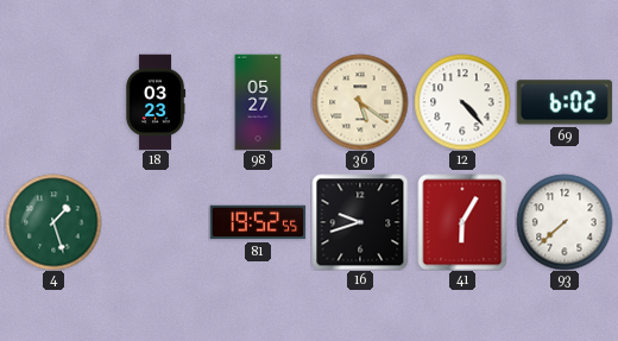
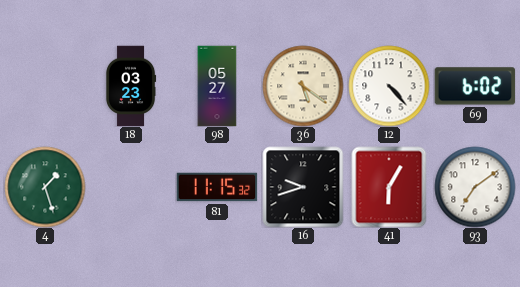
81: 19:52 -> 11:15 (217, 187)
93: 7:38 -> 7:09 (475, 187)
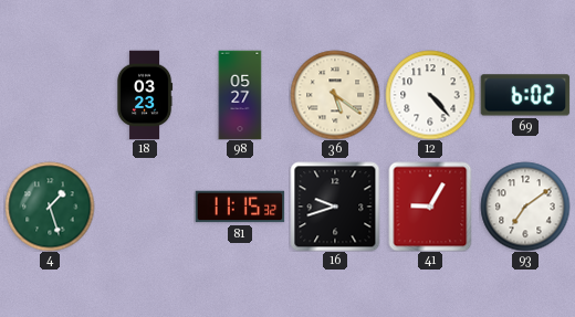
41: 6:05 -> 9:05 (430, 207)
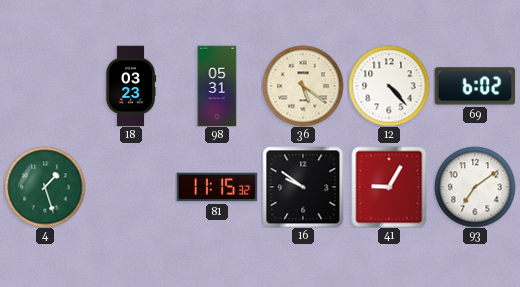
98: 05:27 -> 05:31 (217, 86)
16: 9:42 -> 9:51 (303, 187)
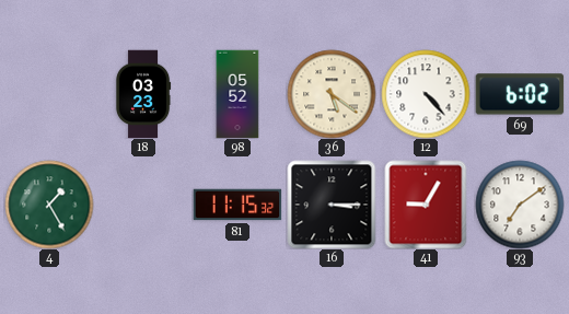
98: 05:31 -> 05:52 (237, 94)
4: 1:27 -> 1:25 (49, 205)
16: 9:51 -> 3:15 (332, 205)
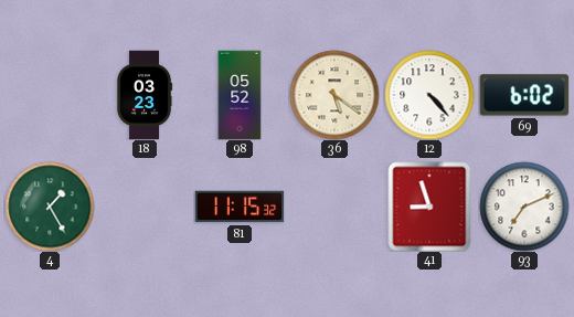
16: 3:15 -> none (332, 205)
41: 9:05 -> 8:57 (429, 207)
93: 7:09 -> 7:11 (524, 207)
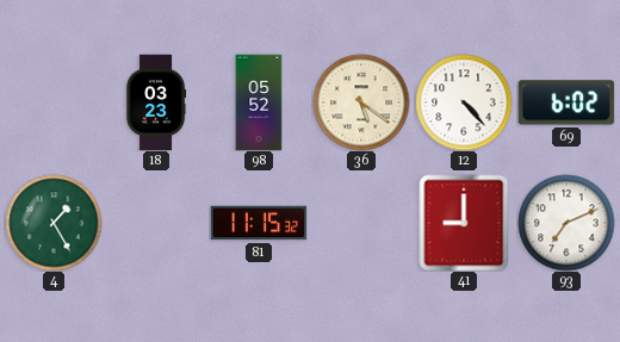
41: 8:57 -> 9:00 (464, 223)
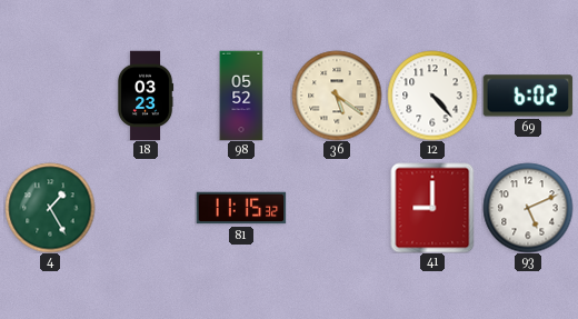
93: 7:11 -> 5:11 (528, 208)
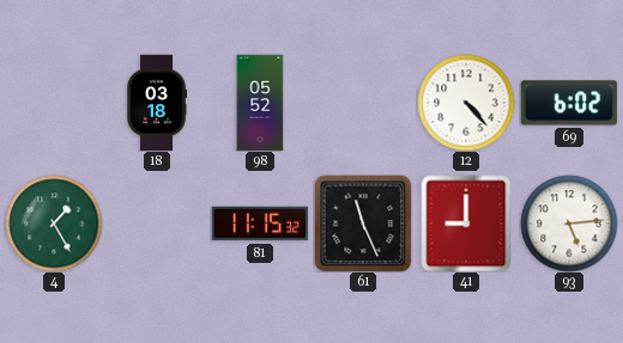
18: 03:23 -> 03:18 (157, 103)
36: 5:21 -> none (337, 96)
61: none -> 11:26 (363, 223)
93: 5:11 -> 5:14 (569, 223)
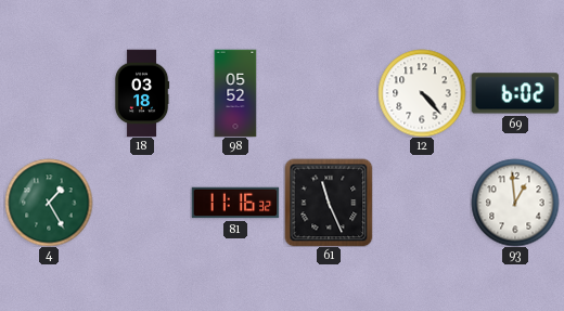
81: 11:15 -> 11:16 (235, 203)
41: 9:00 -> none (466, 223)
93: 5:14 -> 12:59 (515, 203)
